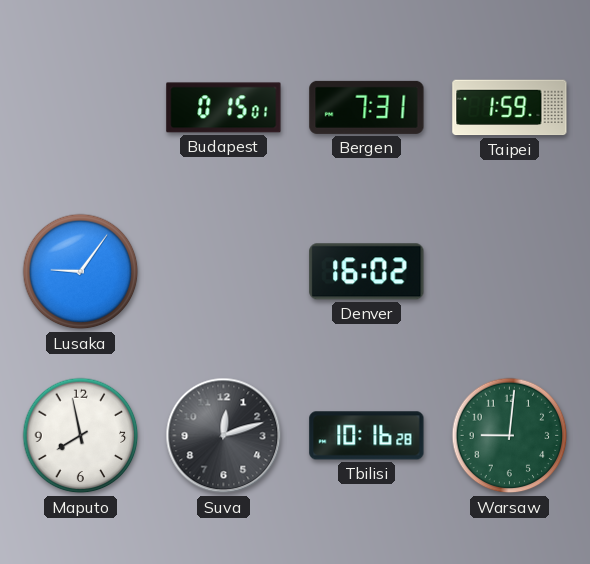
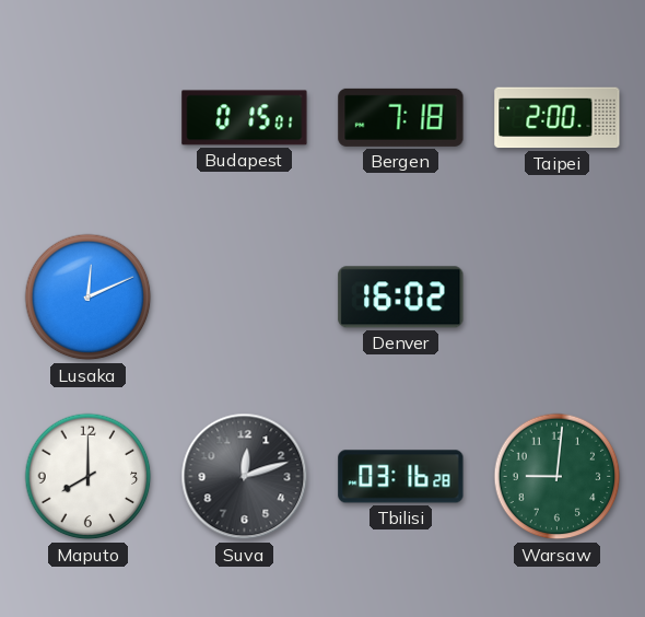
Bergen: 7:31 -> 7:18 (401, 117)
Taipei: 1:59 -> 2:00 (558, 118)
Lusaka: 9:06 -> 12:11 (89, 298)
Maputo: 7:58 -> 8:00 (89, 477)
Tbilisi: 10:16 -> 03:16 (401, 477)
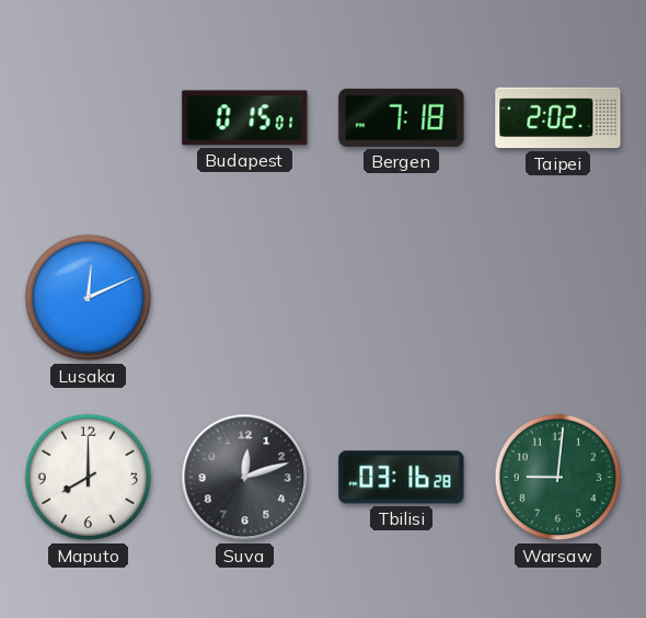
Taipei: 2:00 -> 2:02 (558, 118)
Denver: 16:02 -> none (401, 298)
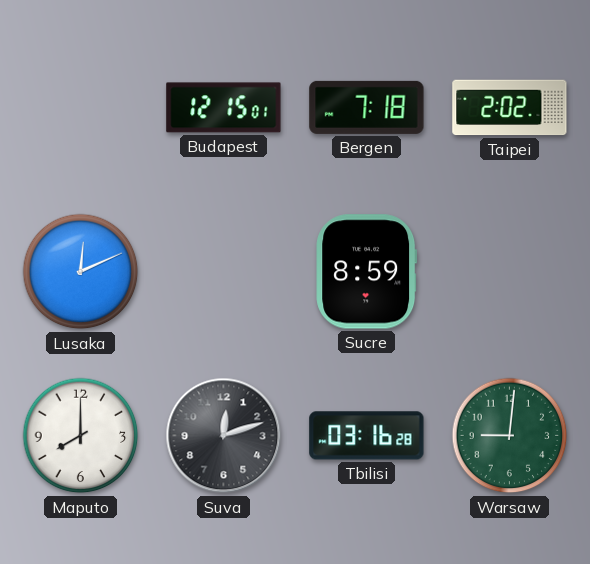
Budapest: 0:15 -> 12:15 (224, 108)
Sucre: none -> 8:59 (367, 272)
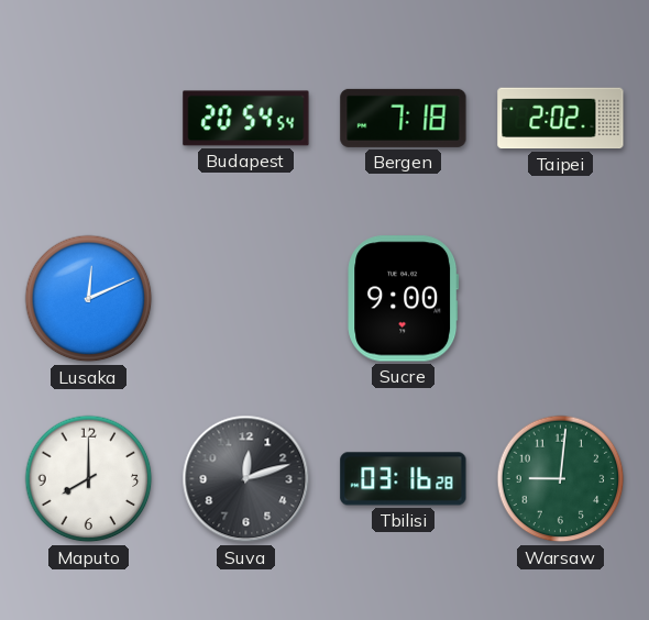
Budapest: 12:15 -> 20:54 (246, 119)
Sucre: 8:59 -> 9:00 (404, 299)
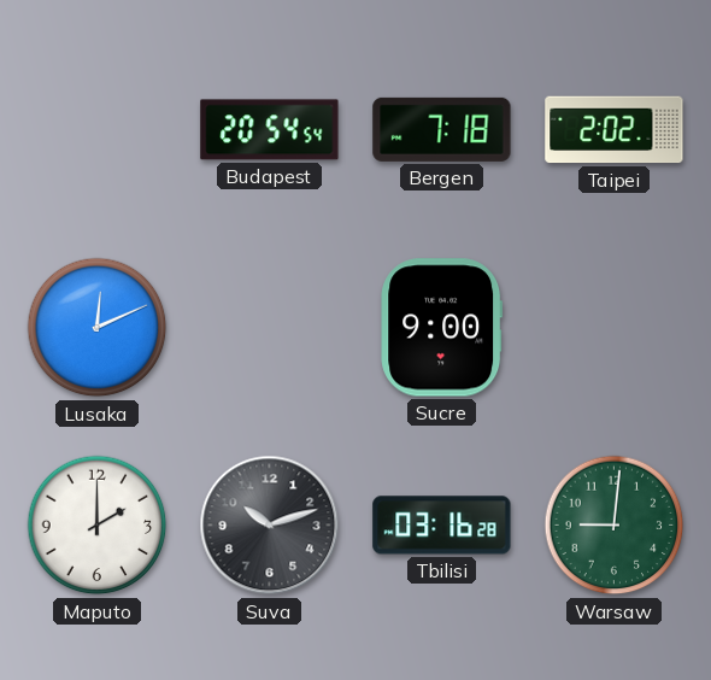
Maputo: 8:00 -> 2:00 (98, 526)
Suva: 12:12 -> 10:12 (270, 526)
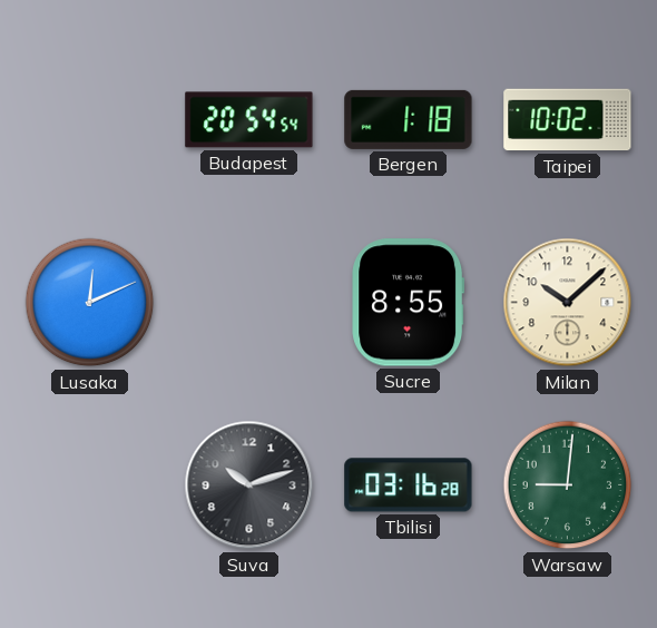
Bergen: 7:18 -> 1:18 (409, 119)
Taipei: 2:02 -> 10:02 (568, 120)
Sucre: 9:00 -> 8:55 (409, 303)
Milan: none -> 10:08 (568, 303)
Maputo: 2:00 -> none (98, 526)
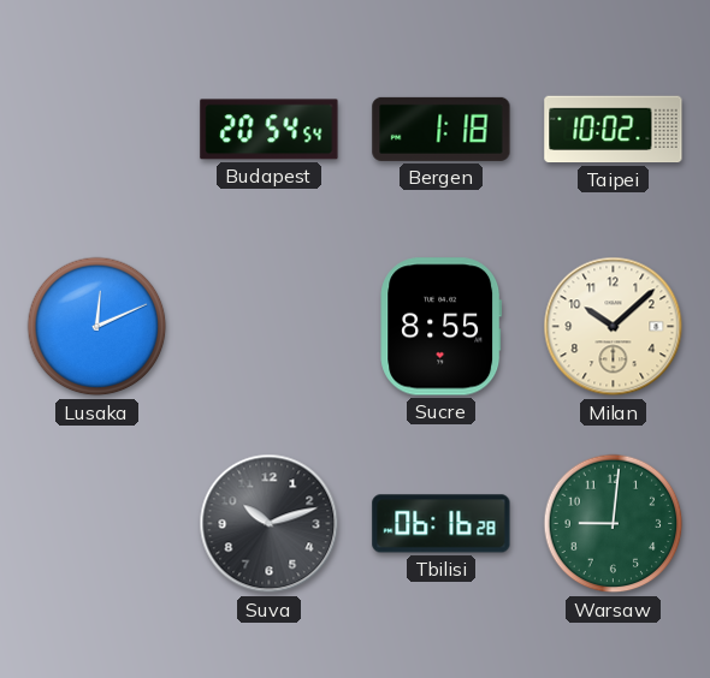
Tbilisi: 03:16 -> 06:16 (442, 524)
